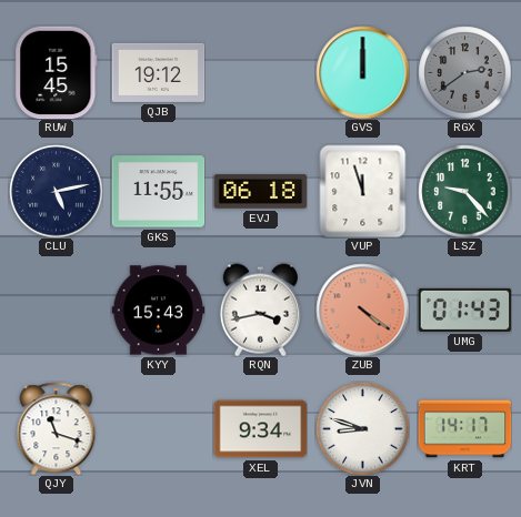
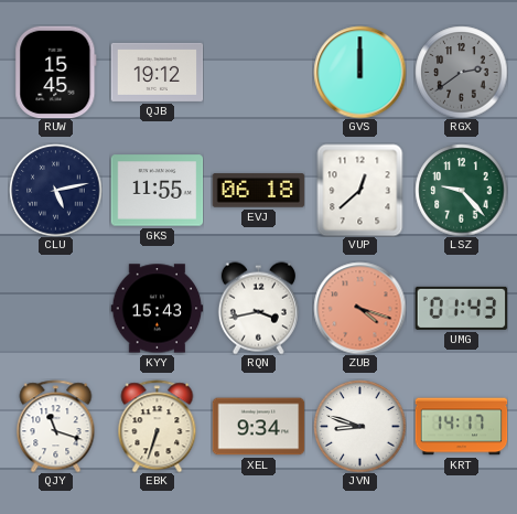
VUP: 11:57 -> 12:38 (360, 190)
ZUB: 4:21 -> 4:18 (359, 308)
EBK: none -> 6:33 (158, 426)
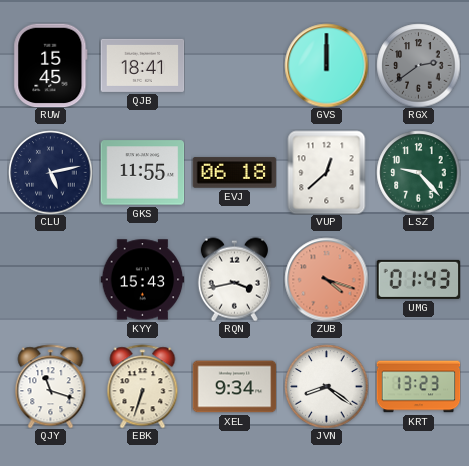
QJB: 19:12 -> 18:41 (142, 65)
JVN: 8:48 -> 8:21 (326, 386)
KRT: 14:17 -> 13:23 (418, 387)
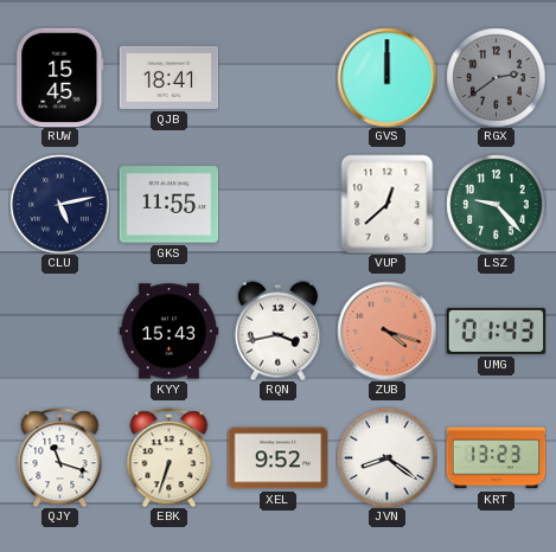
EVJ: 06:18 -> none (234, 173)
XEL: 9:34 -> 9:52 (277, 458)
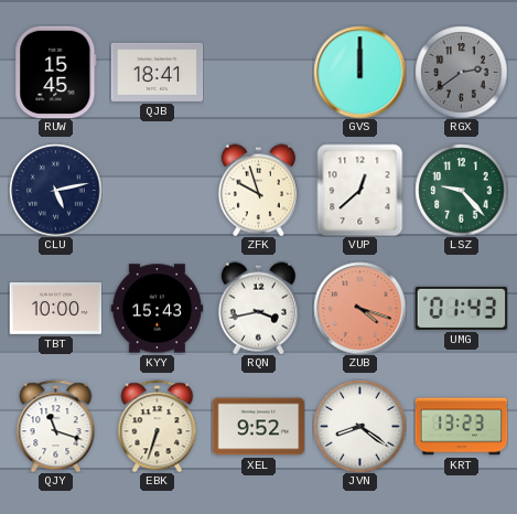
GKS: 11:55 -> none (168, 205)
ZFK: none -> 9:57 (258, 190)
TBT: none -> 10:00 (55, 308)
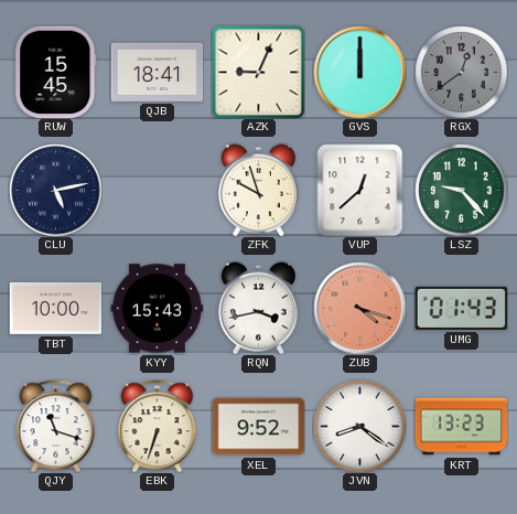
AZK: none -> 9:04 (258, 72)
RGX: 2:39 -> 12:39 (461, 72)
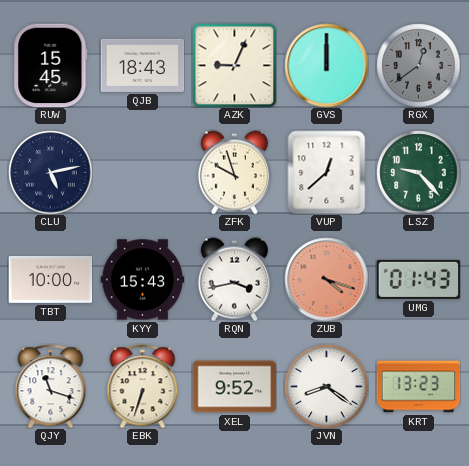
QJB: 18:41 -> 18:43 (142, 65)
